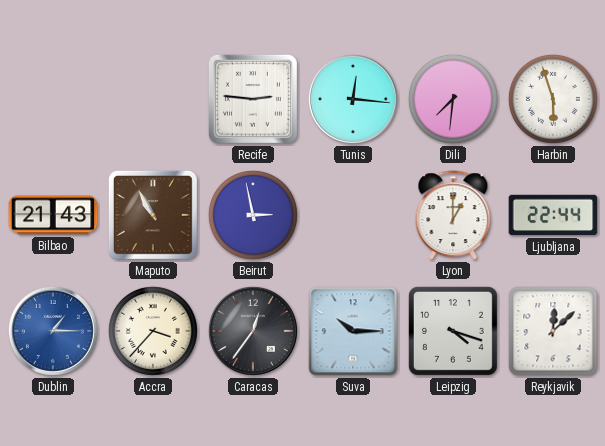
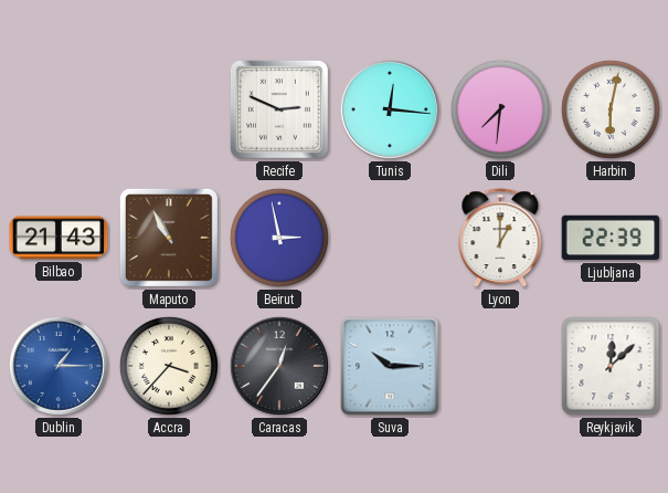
Recife: 2:46 -> 2:49 (279, 109)
Harbin: 5:57 -> 6:02 (611, 109)
Ljubljana: 22:44 -> 22:39 (611, 238)
Leipzig: 4:18 -> none (453, 331)
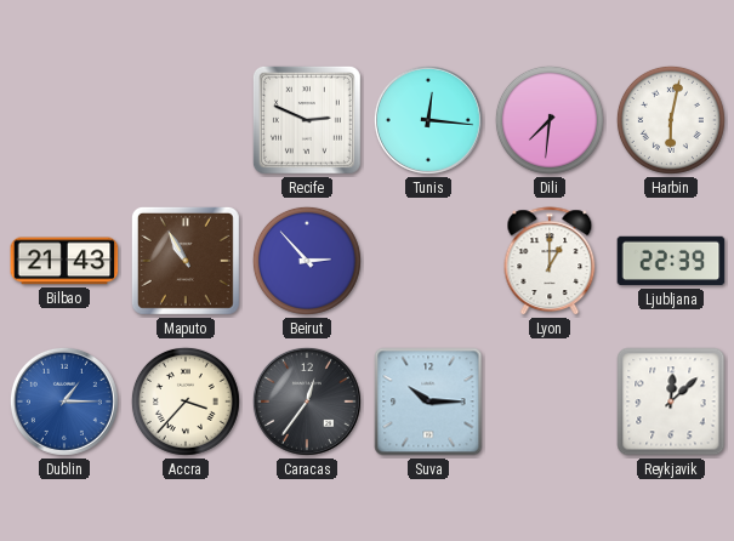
Beirut: 2:58 -> 2:53 (307, 261)
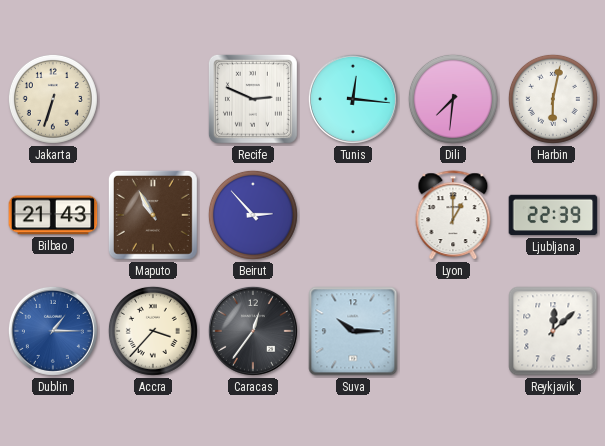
Jakarta: none -> 6:33 (53, 99)
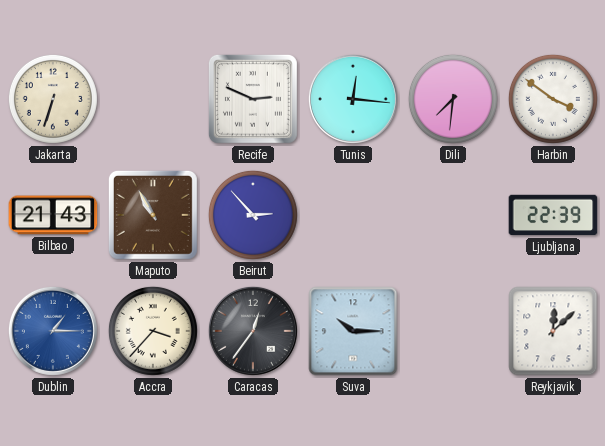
Harbin: 6:02 -> 3:51 (553, 99)
Lyon: 1:00 -> none (453, 216)
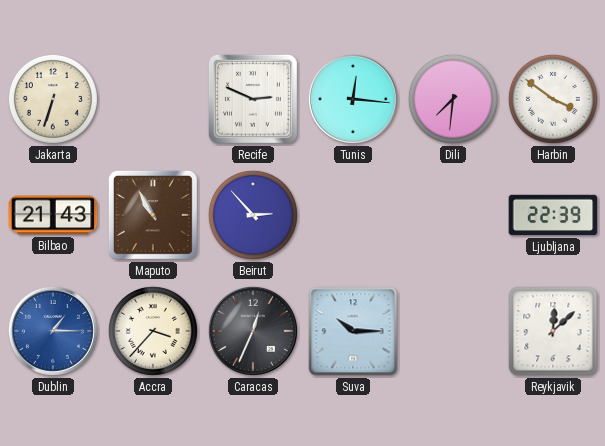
Caracas: 12:36 -> 12:34 (253, 331)
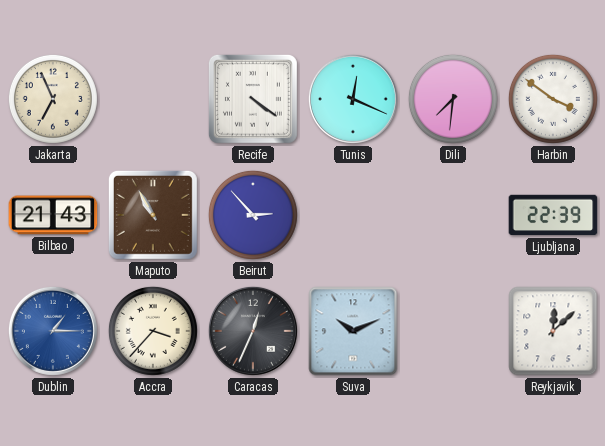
Jakarta: 6:33 -> 6:56 (53, 99)
Recife: 2:49 -> 4:21 (253, 99)
Tunis: 12:16 -> 12:19 (353, 99)
Suva: 10:15 -> 10:11 (353, 331)
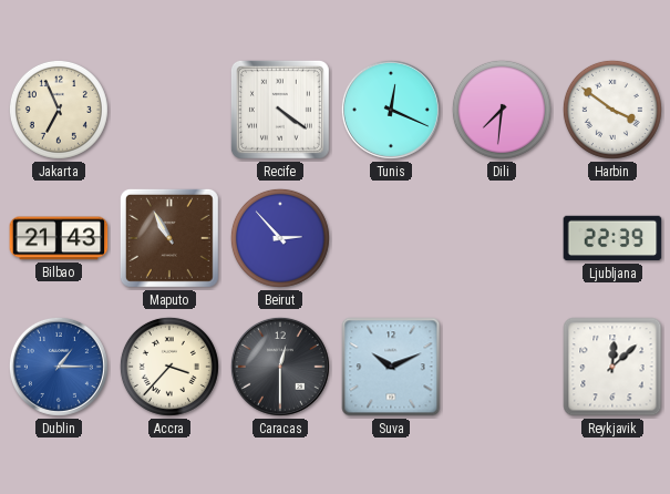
Caracas: 12:34 -> 12:30 (280, 367)
